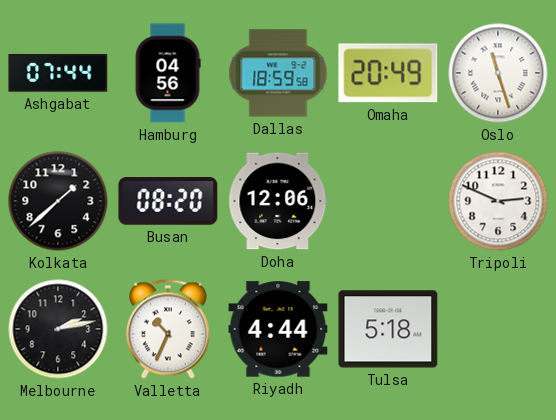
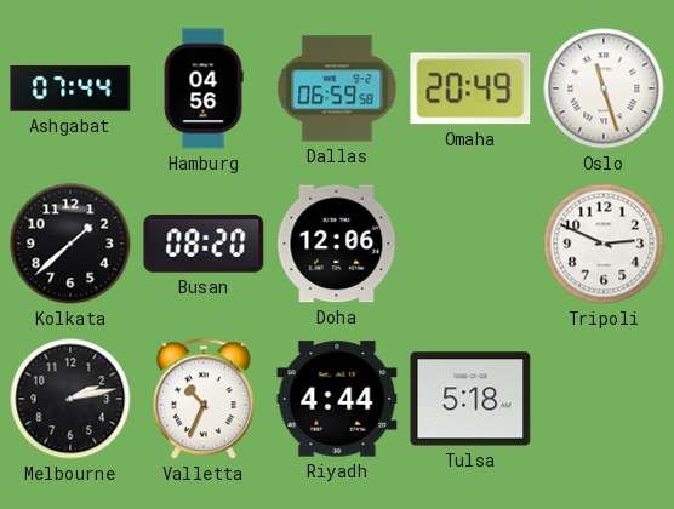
Dallas: 18:59 -> 06:59 (337, 88)
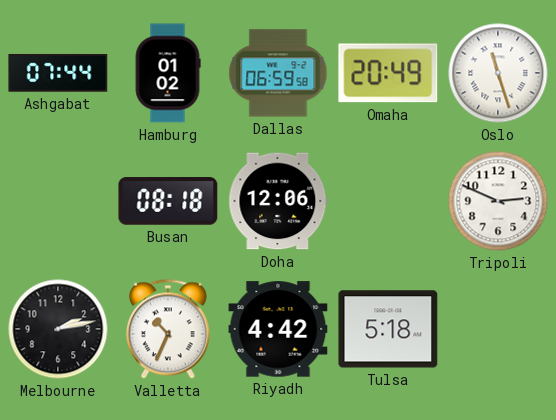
Hamburg: 04:56 -> 01:02 (168, 73)
Kolkata: 1:38 -> none (70, 244)
Busan: 08:20 -> 08:18 (168, 201)
Riyadh: 4:44 -> 4:42 (278, 329)
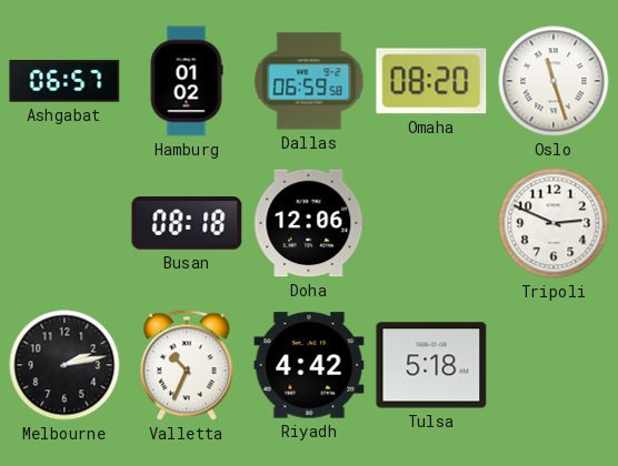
Ashgabat: 07:44 -> 06:57 (64, 81)
Omaha: 20:49 -> 08:20 (431, 81)
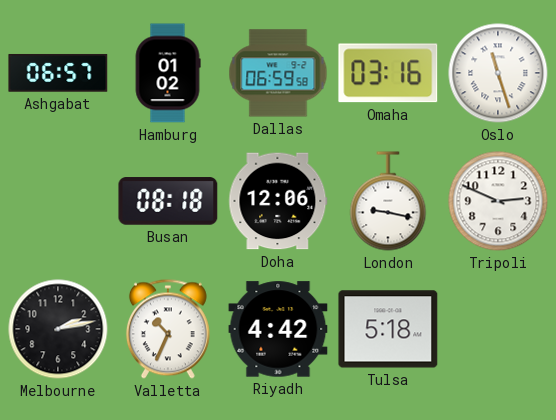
Omaha: 08:20 -> 03:16 (388, 73)
London: none -> 9:17 (388, 201)
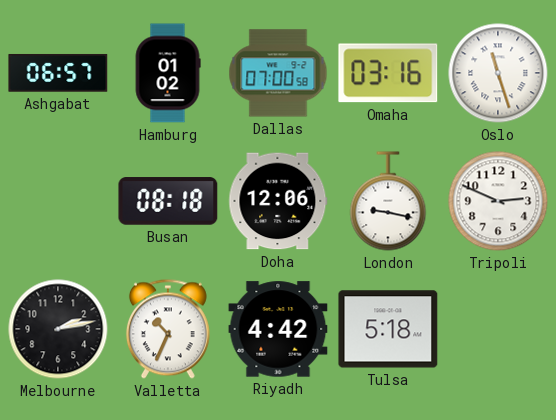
Dallas: 06:59 -> 07:00 (278, 73)
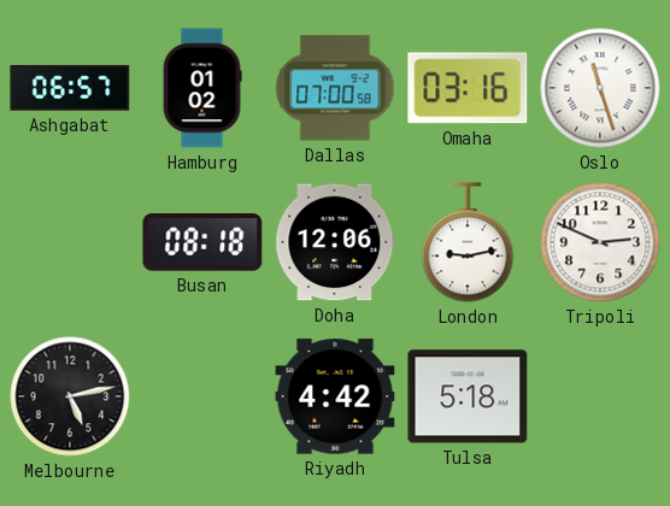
London: 9:17 -> 9:13 (468, 242)
Melbourne: 2:13 -> 5:13 (70, 396)
Valletta: 10:34 -> none (168, 329)
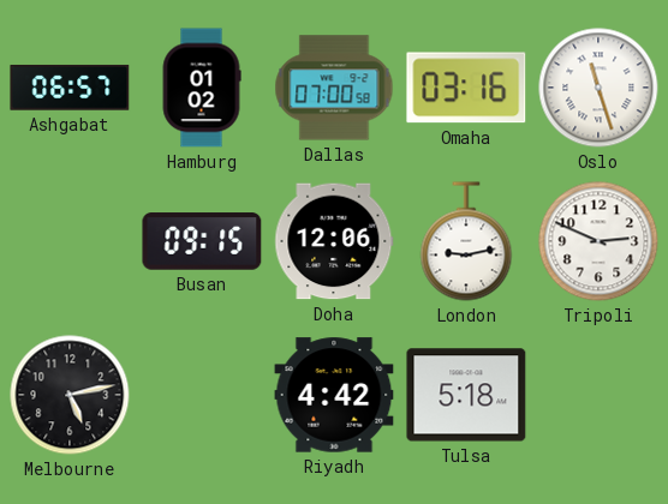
Busan: 08:18 -> 09:15 (202, 241)
